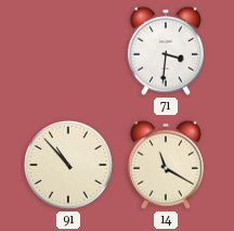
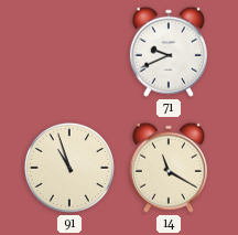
71: 3:31 -> 9:41 (169, 52)
91: 10:53 -> 10:57 (69, 168)
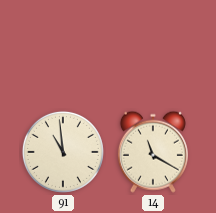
71: 9:41 -> none (169, 52)
91: 10:57 -> 10:59 (63, 152)
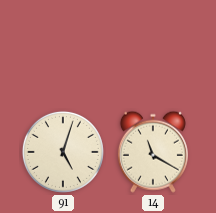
91: 10:59 -> 5:03 (63, 152)
